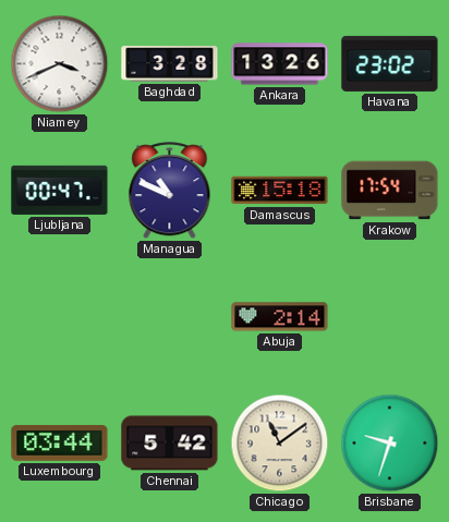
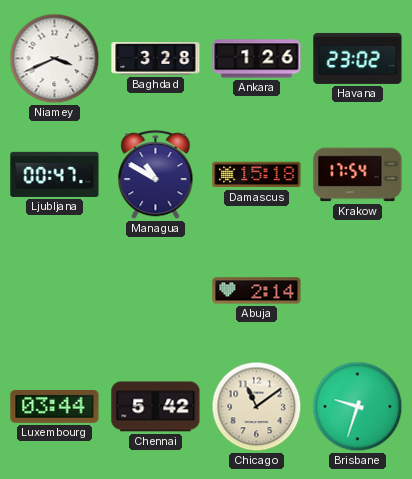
Ankara: 13:26 -> 1:26 (257, 59)
Managua: 10:49 -> 10:50 (156, 175)
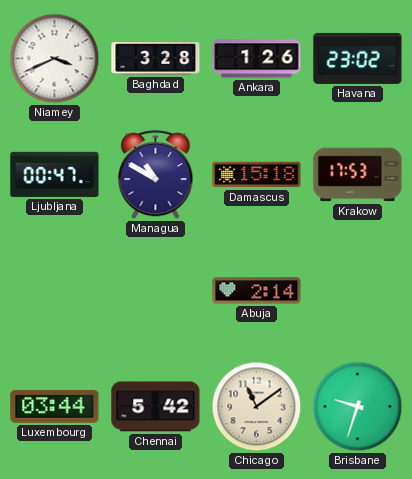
Krakow: 17:54 -> 17:53 (358, 175)
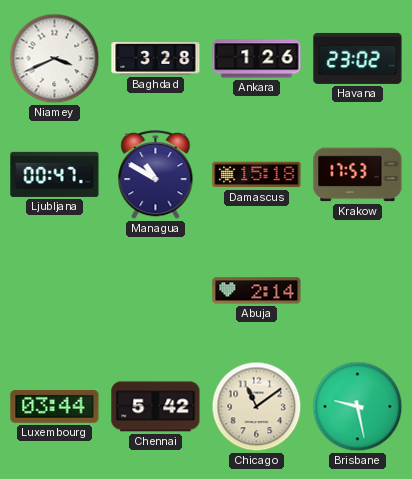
Brisbane: 9:33 -> 9:28 (358, 407)
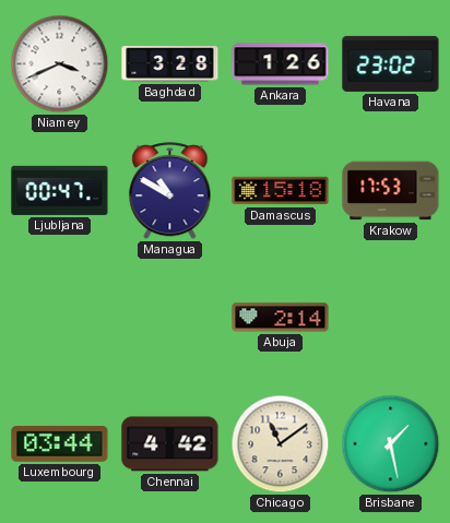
Chennai: 5:42 -> 4:42 (170, 444)
Brisbane: 9:28 -> 1:28 (391, 444)
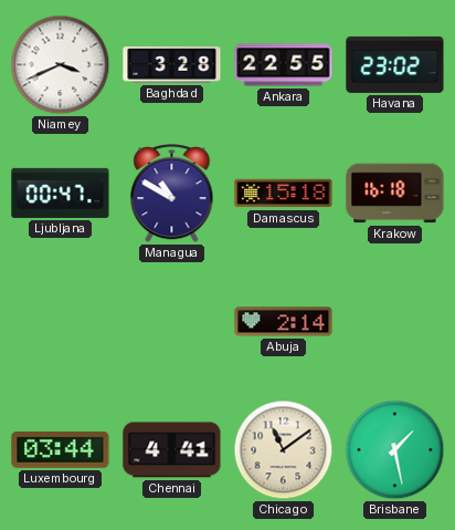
Ankara: 1:26 -> 22:55 (284, 65)
Krakow: 17:53 -> 16:18 (395, 194)
Chennai: 4:42 -> 4:41 (172, 450)
